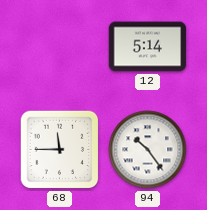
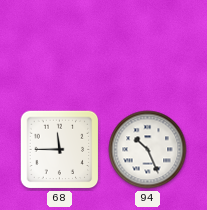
12: 5:14 -> none (148, 47)
94: 10:24 -> 10:26 (148, 150)
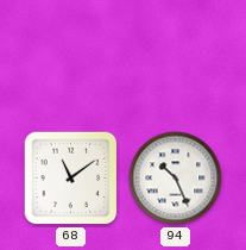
68: 11:45 -> 11:09 (71, 179)
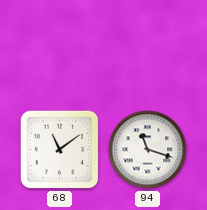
94: 10:26 -> 11:18 (148, 150)
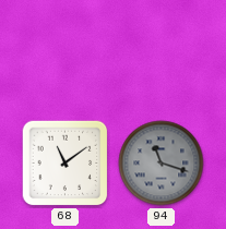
94 dial: white -> grey (162, 164)
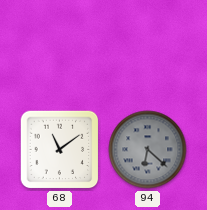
94: 11:18 -> 6:22 (148, 150)
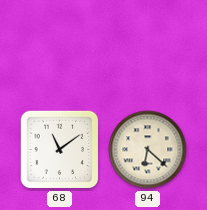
94 dial: grey -> cream (148, 150)
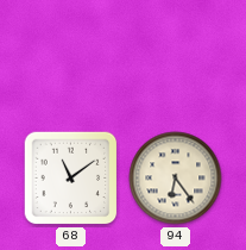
94: 6:22 -> 6:24 (176, 179)
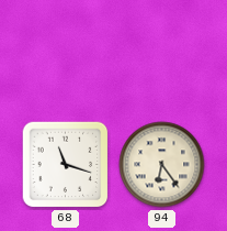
68: 11:09 -> 11:18 (66, 165)
